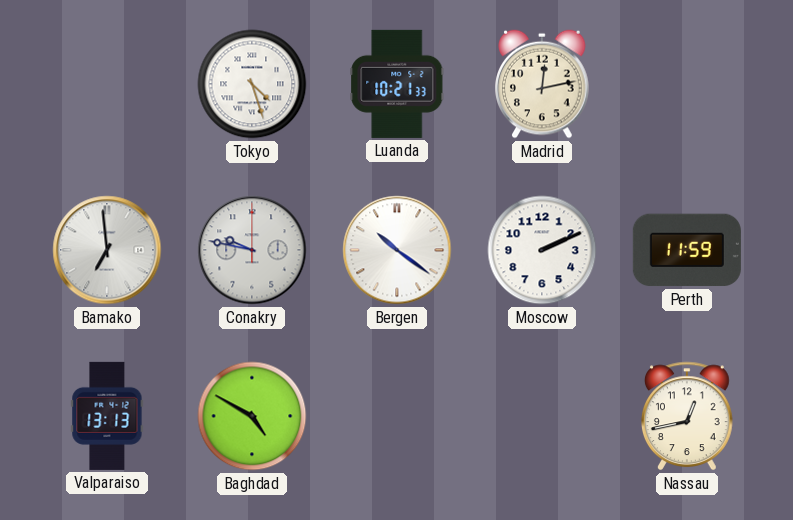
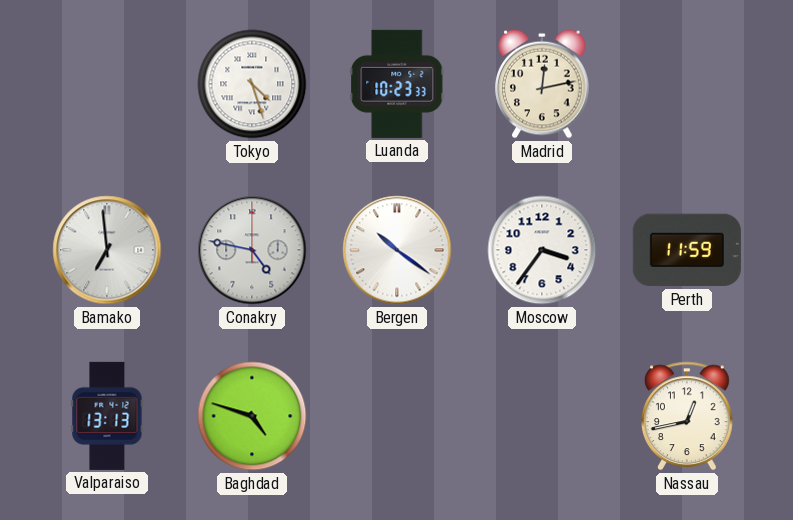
Luanda: 10:21 -> 10:23 (397, 84)
Conakry: 9:47 -> 4:47 (252, 250)
Moscow: 2:11 -> 3:36 (542, 250)
Baghdad: 4:50 -> 4:48 (252, 416)
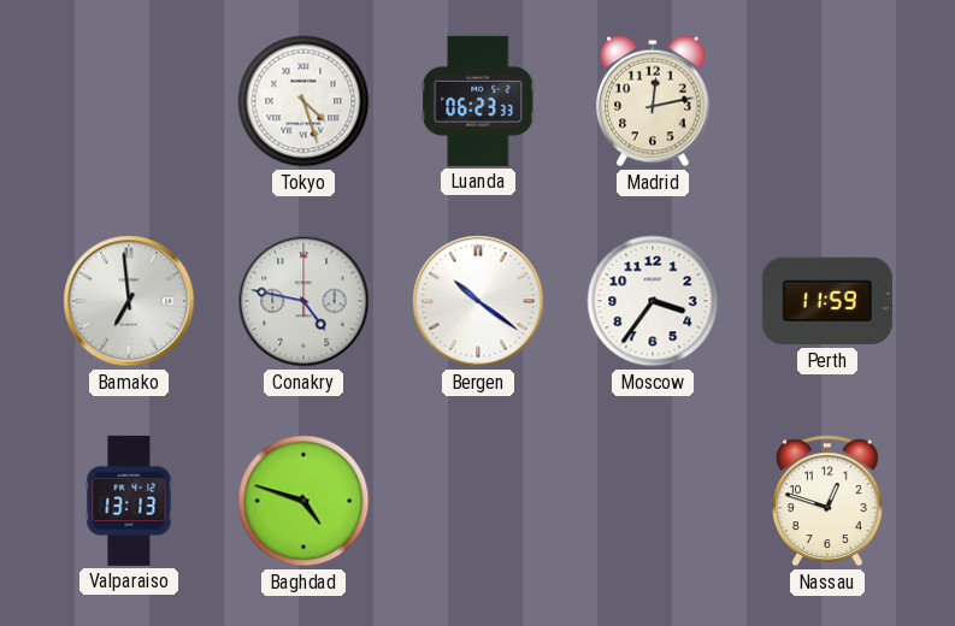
Luanda: 10:23 -> 06:23 (478, 101)
Nassau: 12:43 -> 12:48 (829, 501)
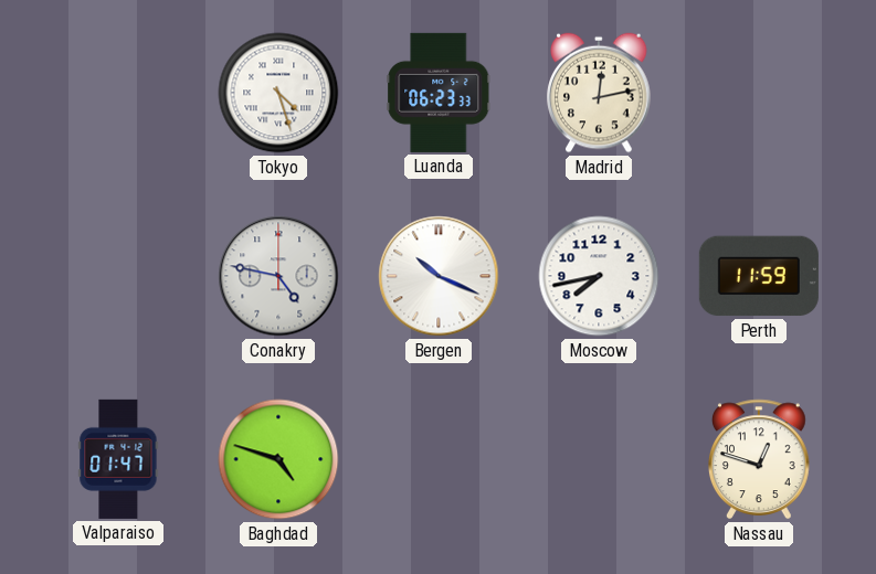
Bamako: 6:59 -> none (129, 301)
Bergen: 10:21 -> 10:19 (439, 276)
Moscow: 3:36 -> 7:43 (599, 276)
Valparaiso: 13:13 -> 01:47 (118, 459)
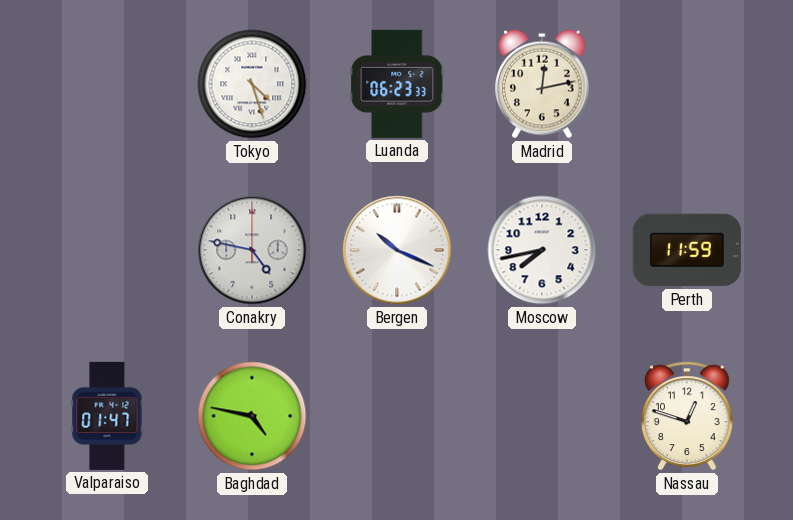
Baghdad: 4:48 -> 4:47 (252, 416)
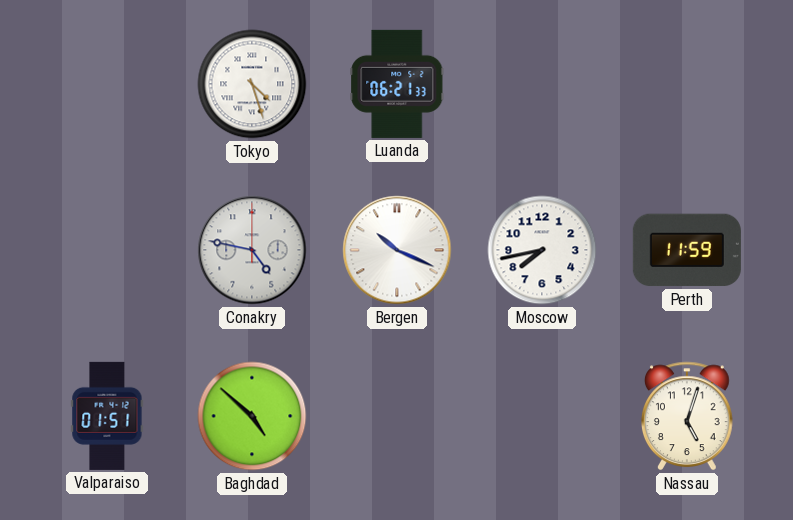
Luanda: 06:23 -> 06:21 (397, 84)
Madrid: 12:13 -> none (542, 84)
Valparaiso: 01:47 -> 01:51 (107, 416)
Baghdad: 4:47 -> 4:52 (252, 416)
Nassau: 12:48 -> 5:03 (688, 416)
